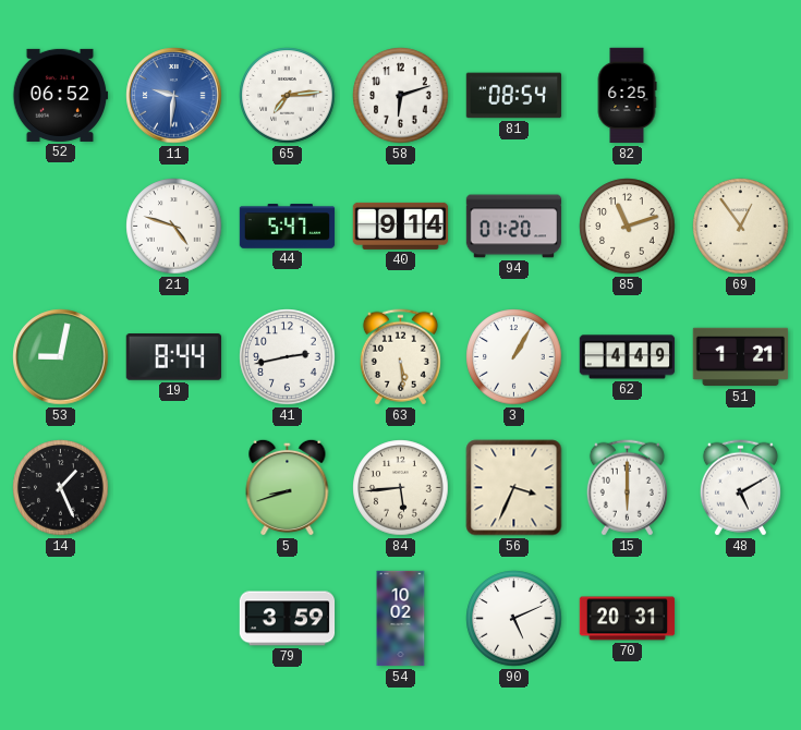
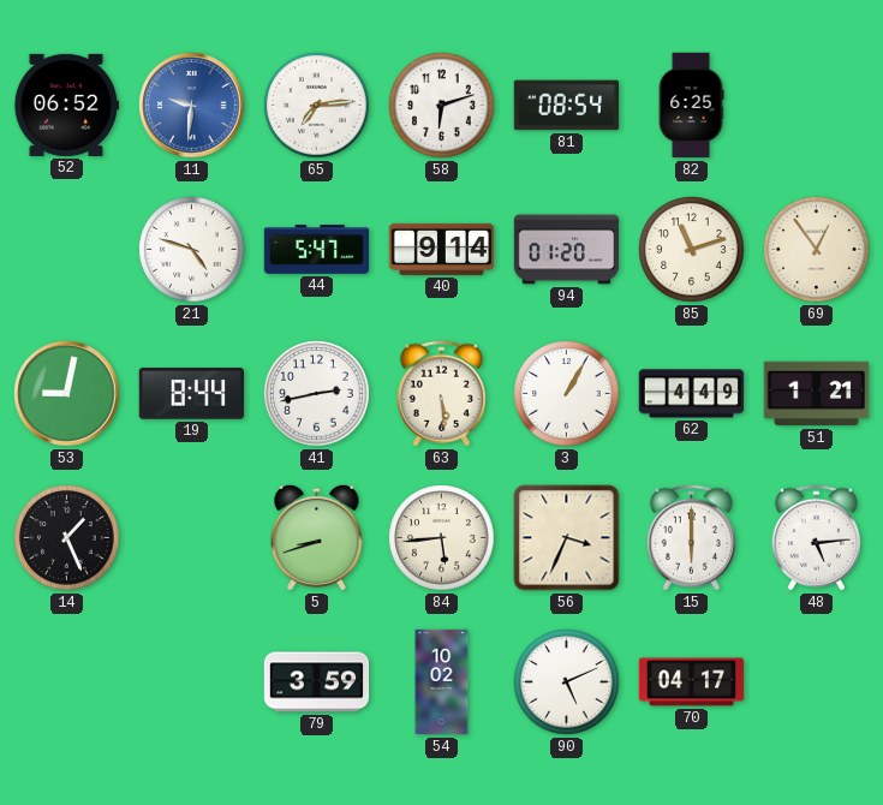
48: 5:10 -> 5:14 (816, 538)
70: 20:31 -> 04:17 (692, 682)
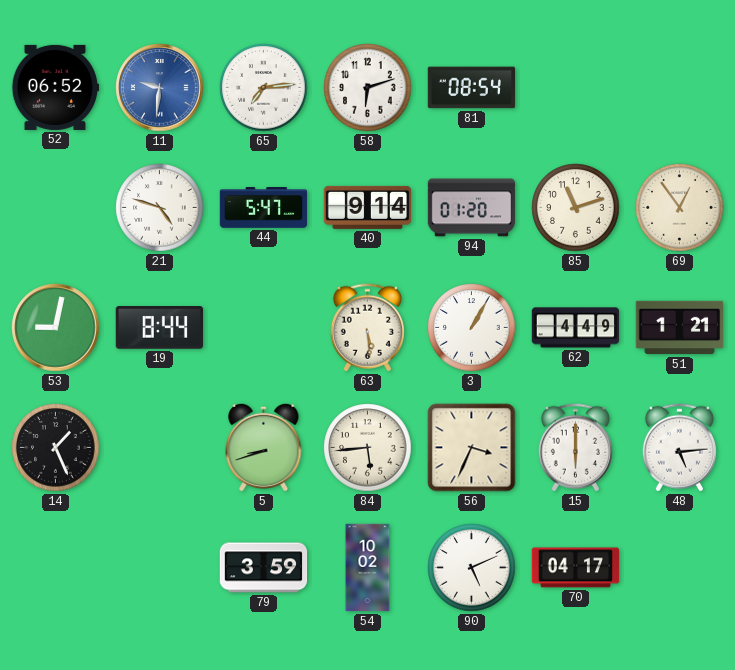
82: 6:25 -> none (691, 106)
41: 2:43 -> none (317, 394)
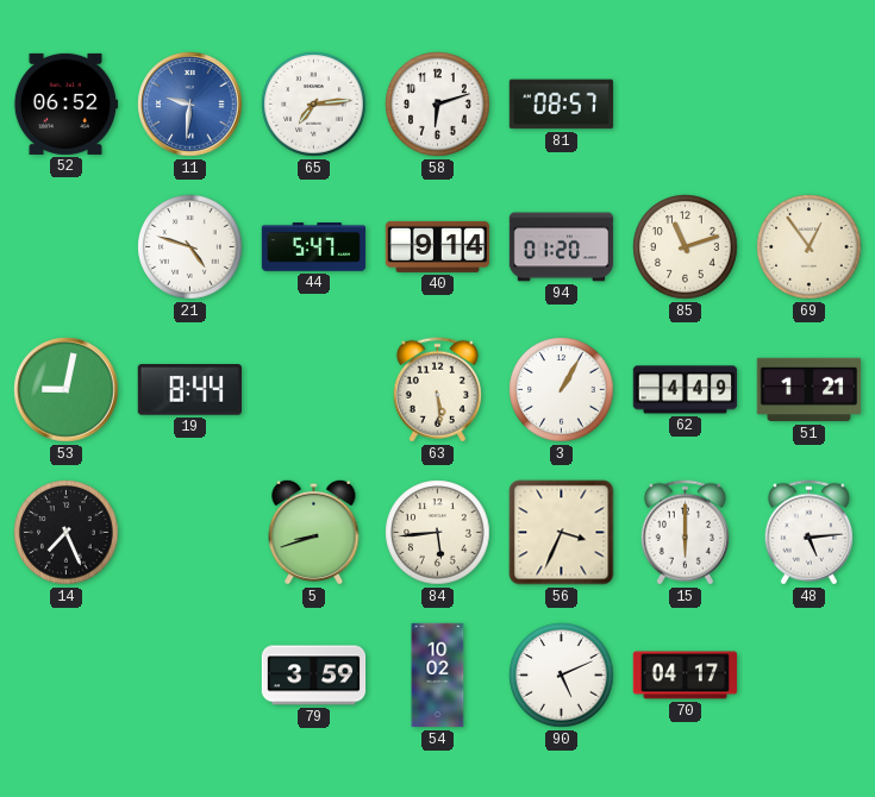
81: 08:54 -> 08:57 (562, 105)
14: 1:26 -> 7:26 (67, 533)
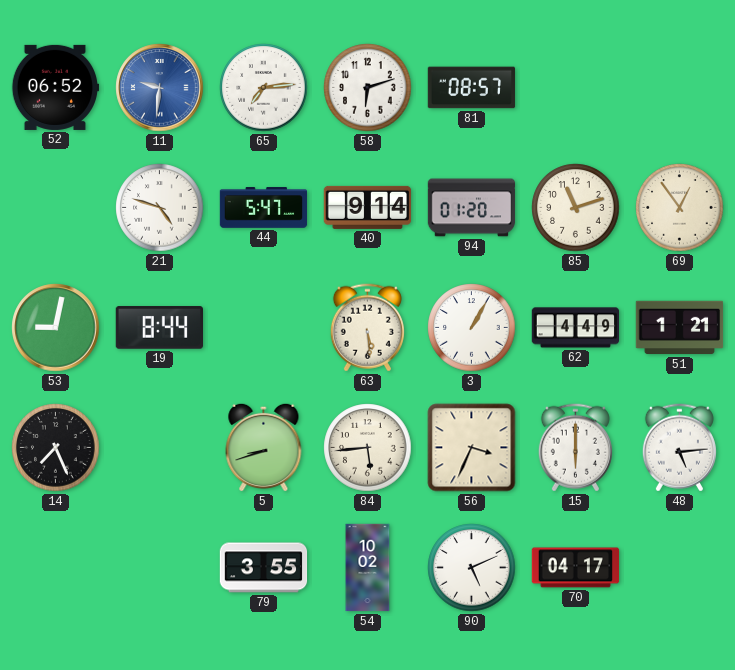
79: 3:59 -> 3:55 (264, 568)
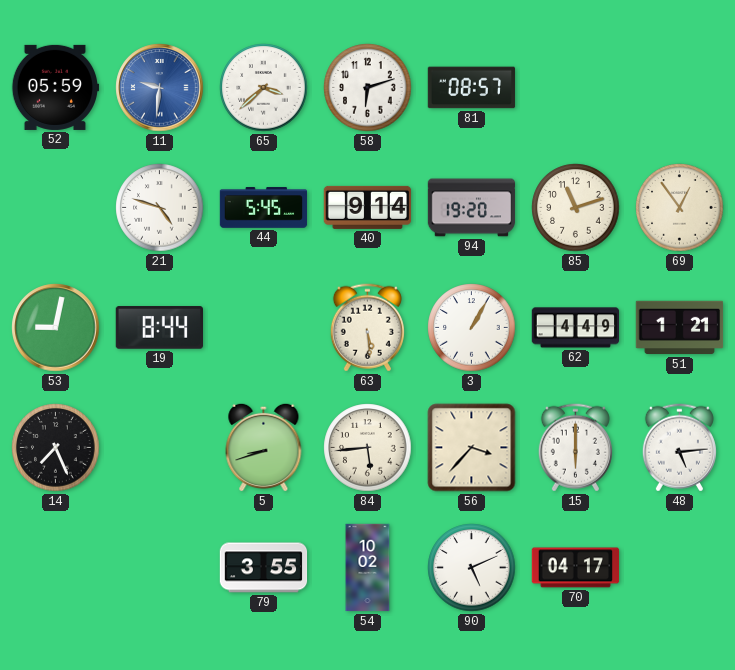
52: 06:52 -> 05:59 (55, 87)
65: 7:14 -> 3:38 (264, 88)
44: 5:47 -> 5:45 (264, 208)
94: 01:20 -> 19:20 (472, 208)
56: 3:34 -> 3:37 (472, 448)
